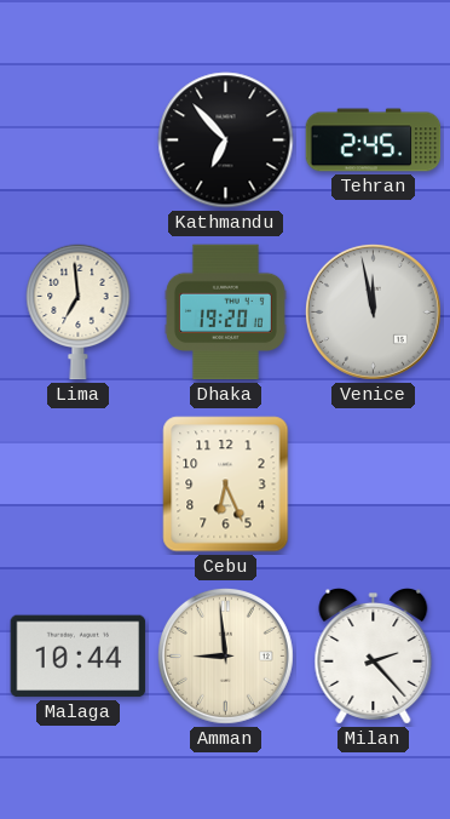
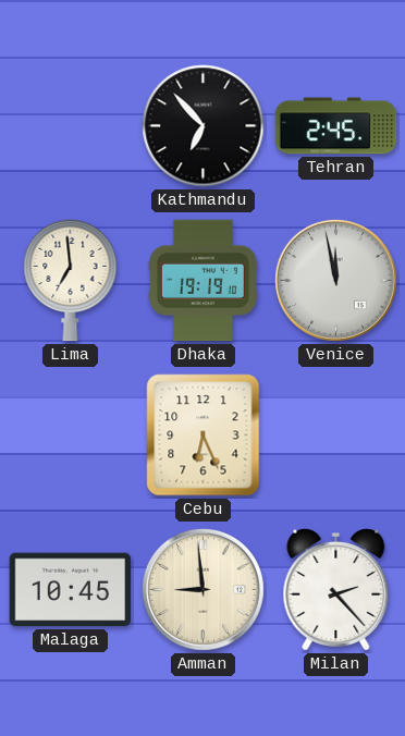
Dhaka: 19:20 -> 19:19 (202, 281)
Malaga: 10:44 -> 10:45 (71, 590)
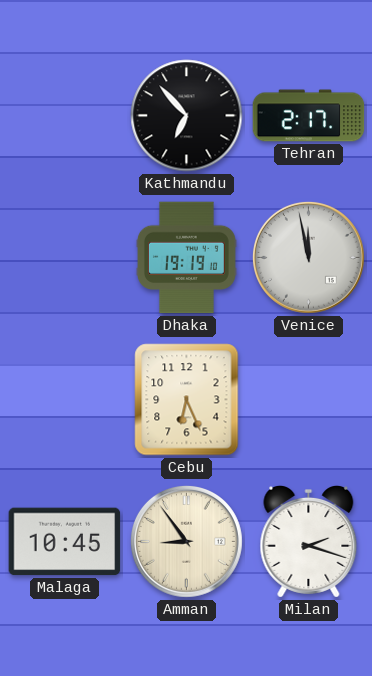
Tehran: 2:45 -> 2:17 (309, 116)
Lima: 6:59 -> none (71, 280)
Amman: 8:59 -> 8:54 (186, 541)
Milan: 2:23 -> 2:18 (309, 542)
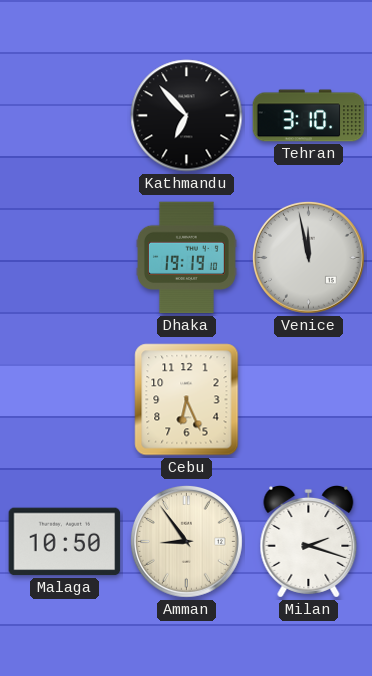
Tehran: 2:17 -> 3:10 (309, 116)
Malaga: 10:45 -> 10:50 (65, 542)
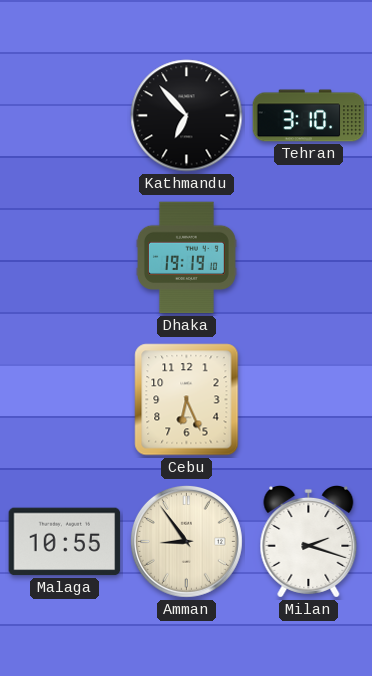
Venice: 11:58 -> none (308, 257)
Malaga: 10:50 -> 10:55 (65, 542)
